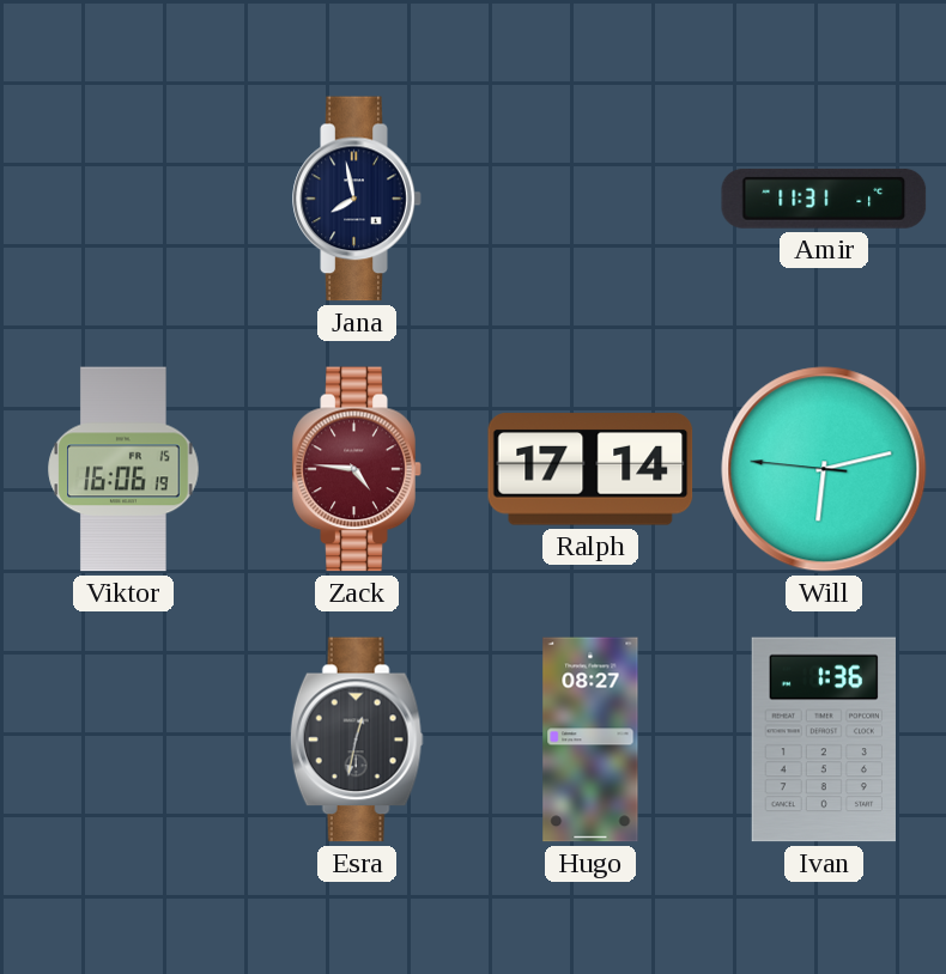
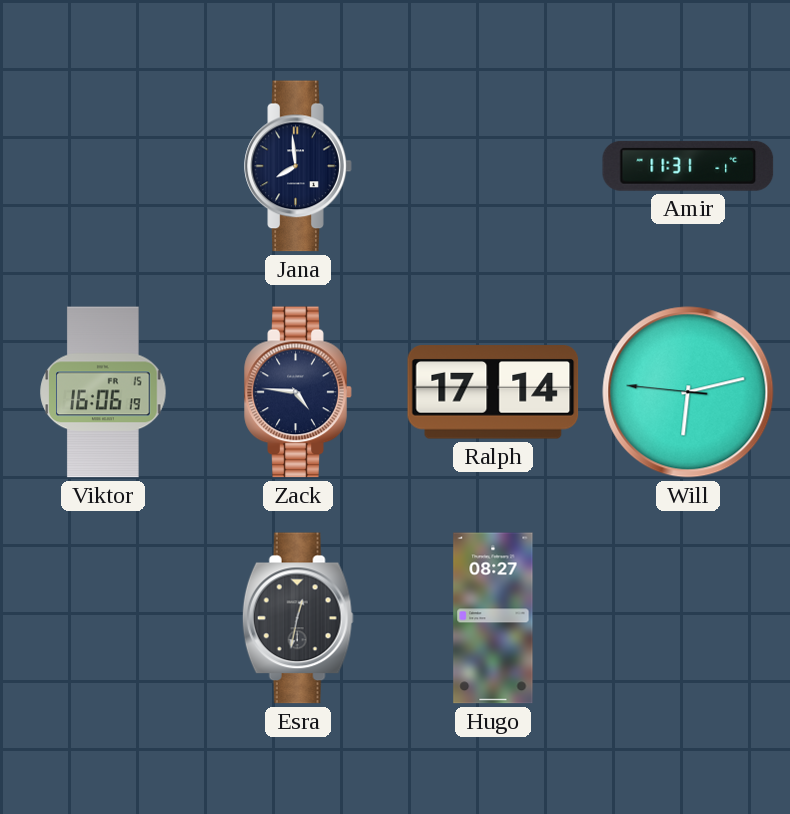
Jana: 7:58 -> 7:59 (298, 166)
Zack dial: burgundy -> navy (298, 392)
Ivan: 1:36 -> none (824, 739)
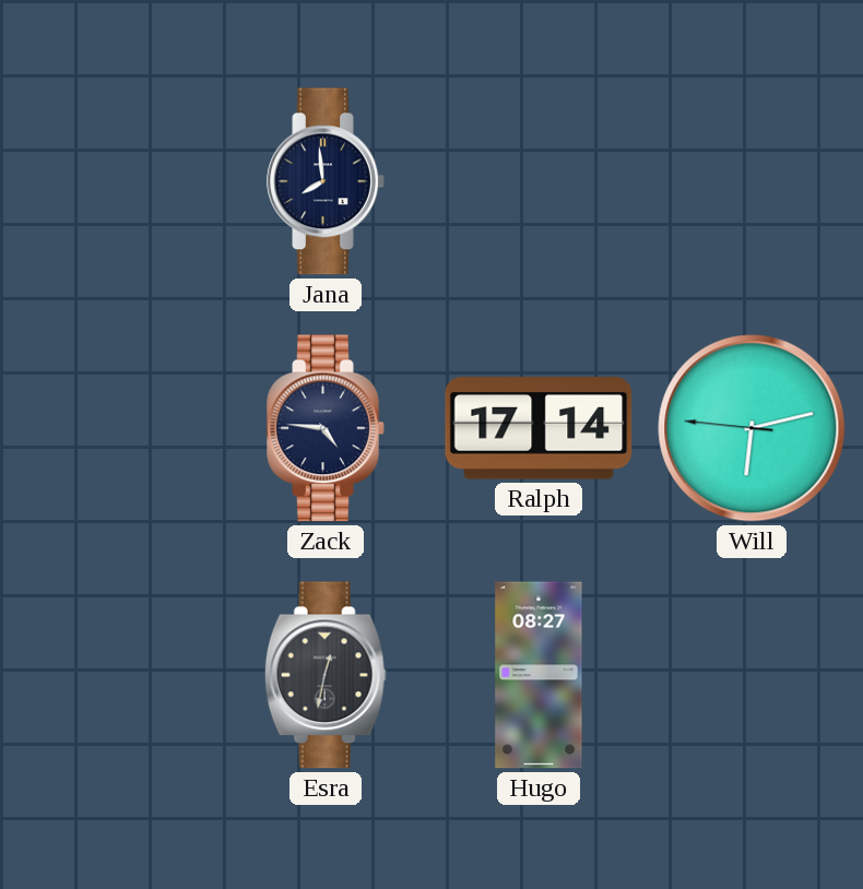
Amir: 11:31 -> none (688, 166)
Viktor: 16:06 -> none (103, 392)
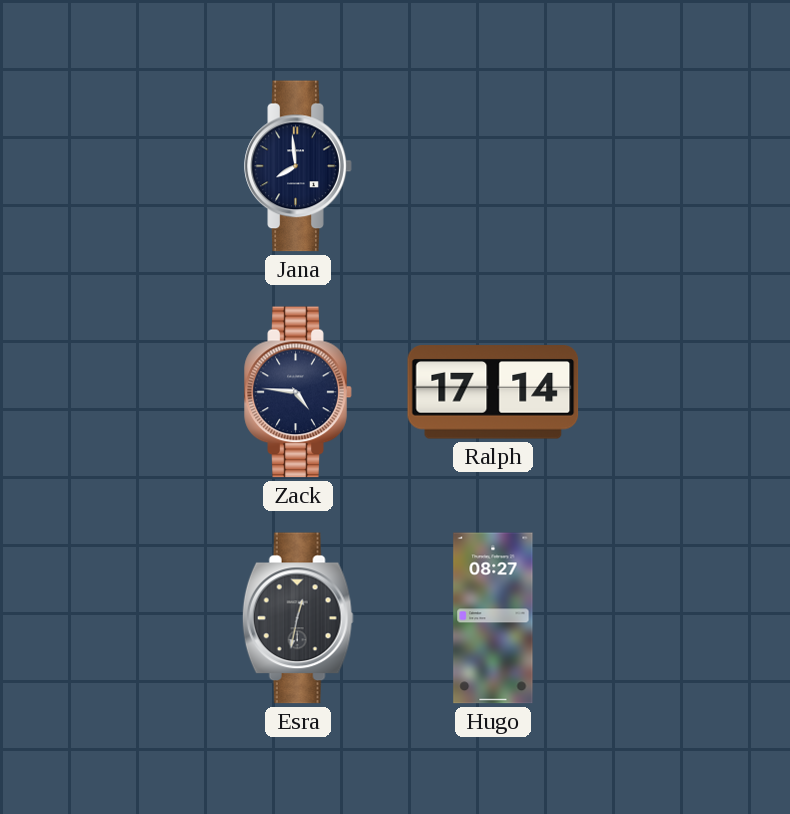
Will: 6:12 -> none (752, 428)
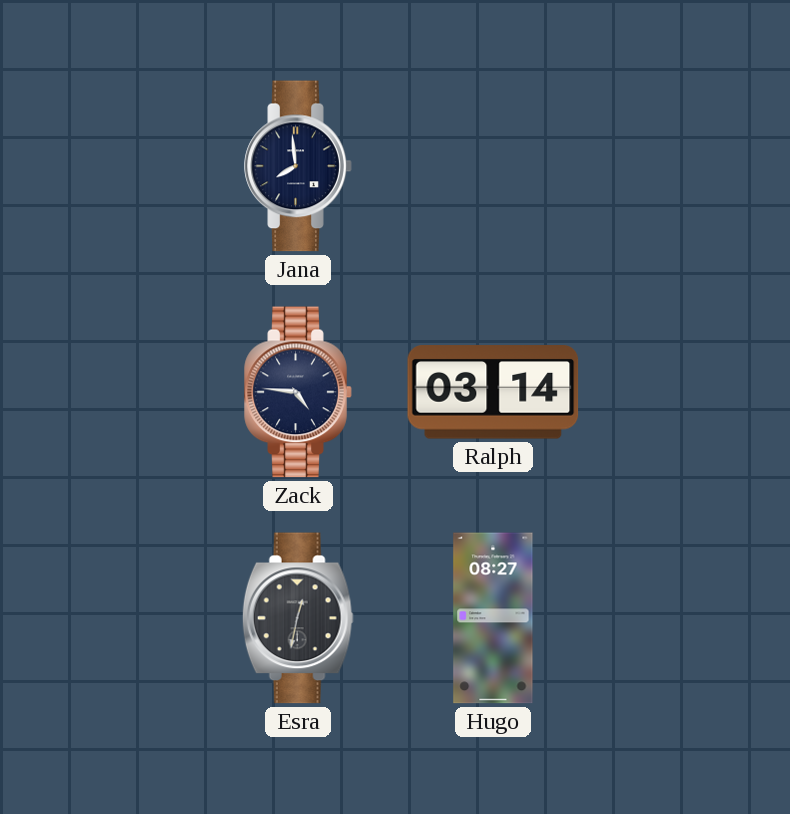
Ralph: 17:14 -> 03:14 (493, 392)
